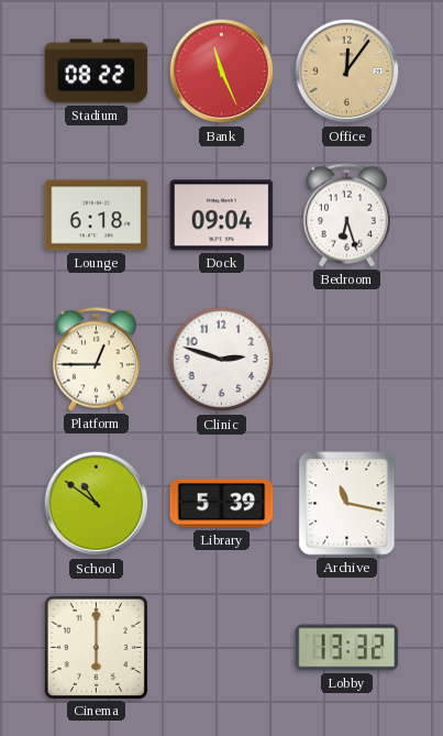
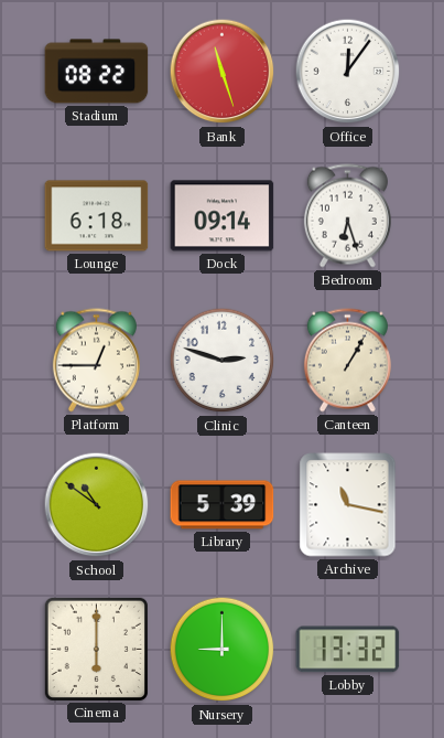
Bank: 11:26 -> 11:27 (223, 72)
Office dial: champagne -> white (348, 72)
Dock: 09:04 -> 09:14 (223, 216)
Canteen: none -> 1:05 (347, 361)
Nursery: none -> 9:00 (223, 650)
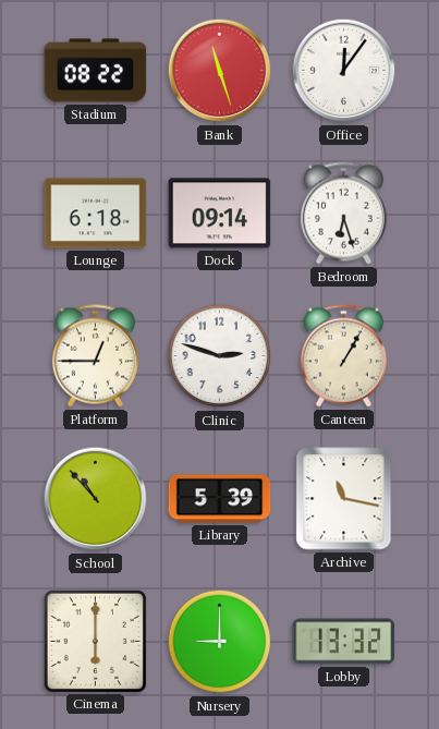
School: 10:51 -> 10:53 (96, 499)
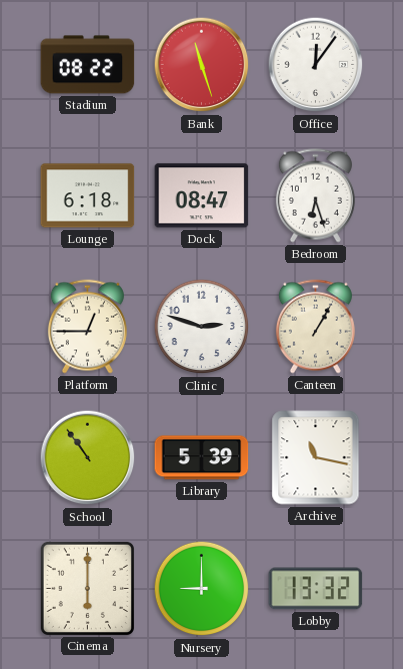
Dock: 09:14 -> 08:47 (202, 196)
School: 10:53 -> 10:54 (88, 458)
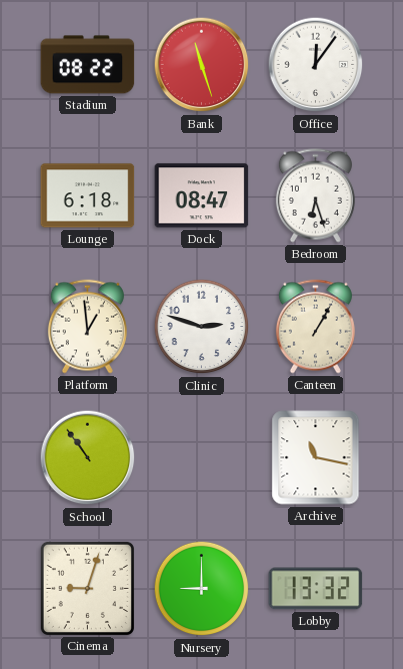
Platform: 12:45 -> 12:59 (87, 327)
Library: 5:39 -> none (202, 458)
Cinema: 6:00 -> 9:03 (87, 588)
